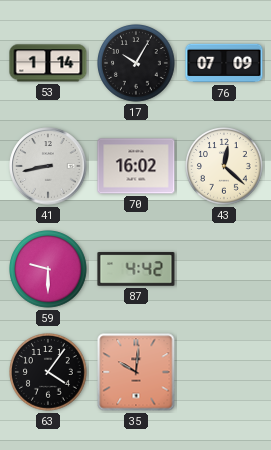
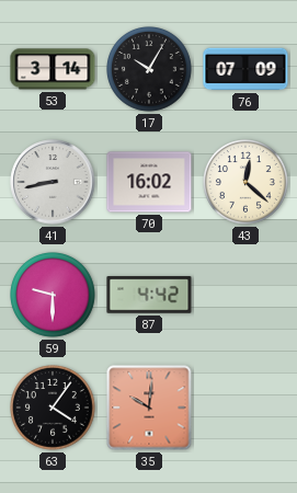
53: 1:14 -> 3:14 (53, 69)
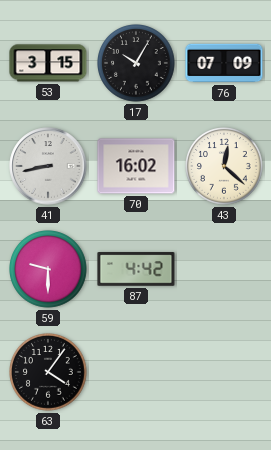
53: 3:14 -> 3:15 (48, 63)
35: 10:01 -> none (149, 408)
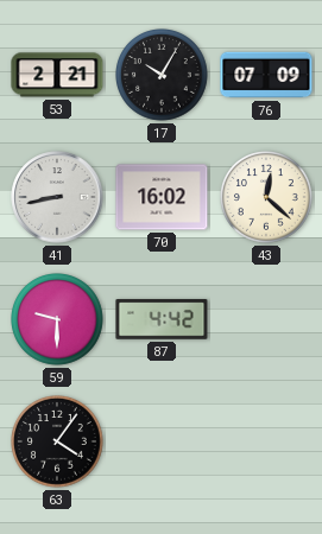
53: 3:15 -> 2:21 (57, 75)
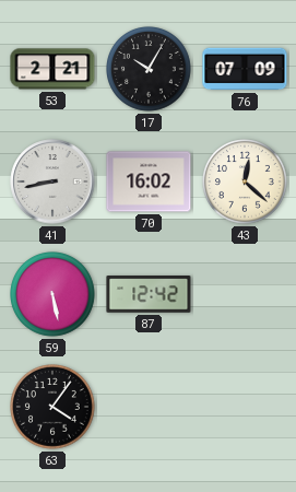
59: 9:30 -> 5:28 (54, 295)
87: 4:42 -> 12:42 (149, 294)
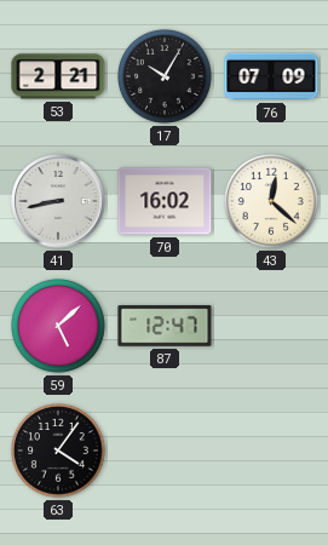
59: 5:28 -> 5:08 (59, 327)
87: 12:42 -> 12:47 (165, 326)
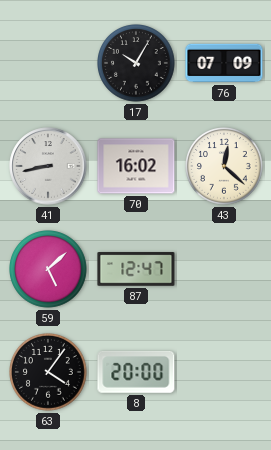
53: 2:21 -> none (58, 76)
8: none -> 20:00 (136, 372)
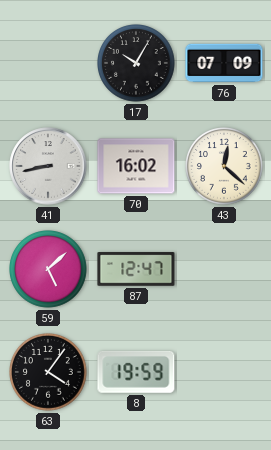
8: 20:00 -> 19:59 (136, 372)
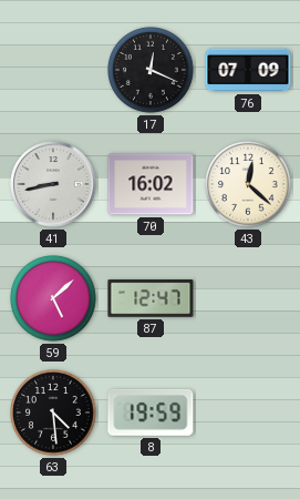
17: 10:05 -> 12:19 (152, 71)
63: 4:06 -> 4:29 (54, 414)
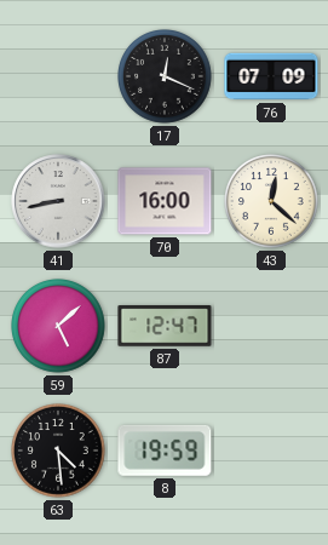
70: 16:02 -> 16:00 (165, 201)
